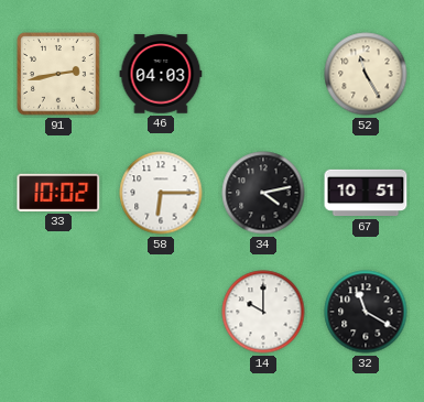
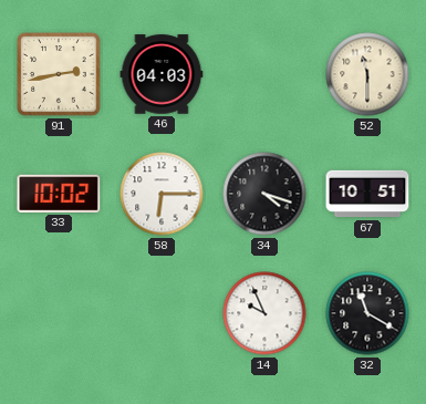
52: 11:25 -> 11:30 (367, 74)
34: 4:13 -> 4:18 (264, 194)
14: 10:00 -> 9:56 (264, 313)
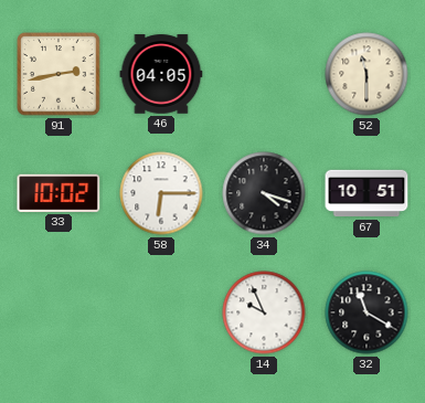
46: 04:03 -> 04:05 (161, 74)
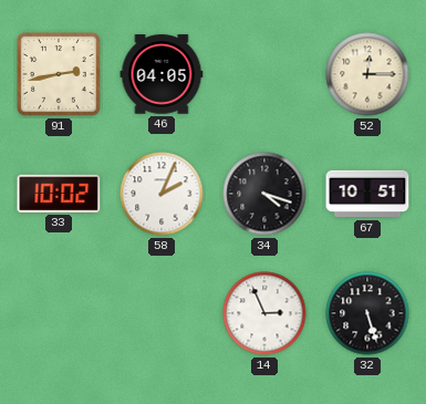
52: 11:30 -> 12:15 (367, 74)
58: 6:15 -> 2:04 (162, 194)
14: 9:56 -> 2:56 (264, 313)
32: 11:20 -> 5:27 (367, 313)
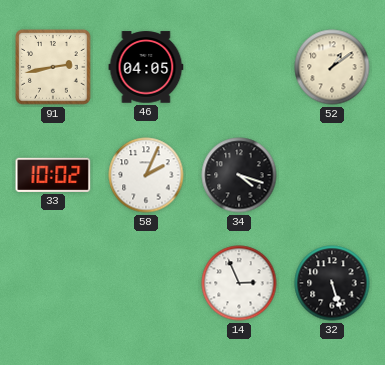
52: 12:15 -> 1:09 (332, 67)
67: 10:51 -> none (367, 194)
